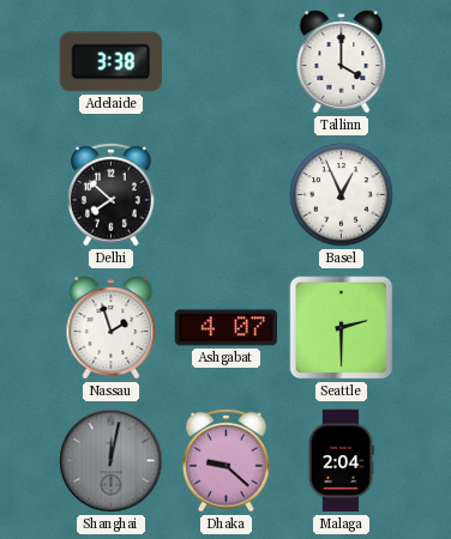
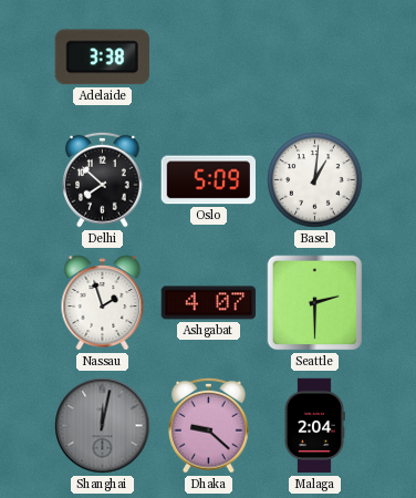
Tallinn: 4:00 -> none (342, 62)
Oslo: none -> 5:09 (208, 180)
Basel: 12:56 -> 1:01 (315, 180)
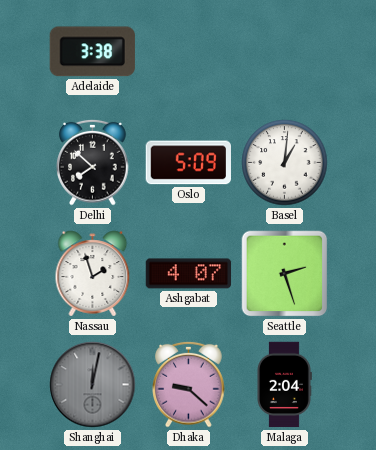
Seattle: 2:30 -> 2:27 (285, 274)
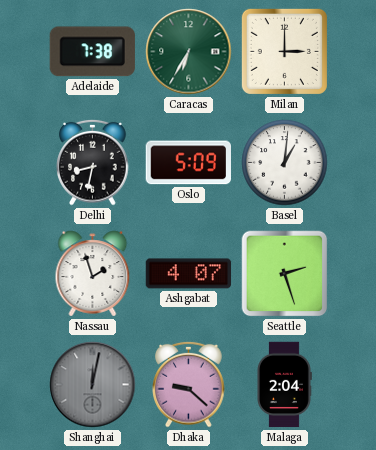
Adelaide: 3:38 -> 7:38 (92, 52)
Caracas: none -> 6:35 (189, 52)
Milan: none -> 3:00 (284, 51)
Delhi: 7:52 -> 8:32 (93, 162)
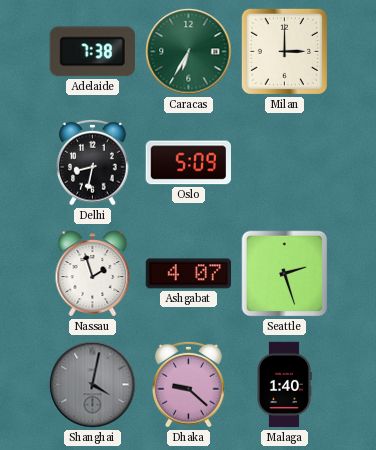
Basel: 1:01 -> none (285, 163)
Shanghai: 12:02 -> 4:02 (93, 385)
Malaga: 2:04 -> 1:40 (284, 385)
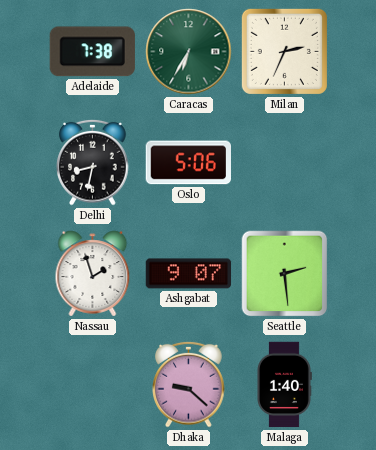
Milan: 3:00 -> 2:34 (284, 51)
Oslo: 5:09 -> 5:06 (188, 163)
Ashgabat: 4:07 -> 9:07 (189, 274)
Seattle: 2:27 -> 2:29 (285, 274)
Shanghai: 4:02 -> none (93, 385)
